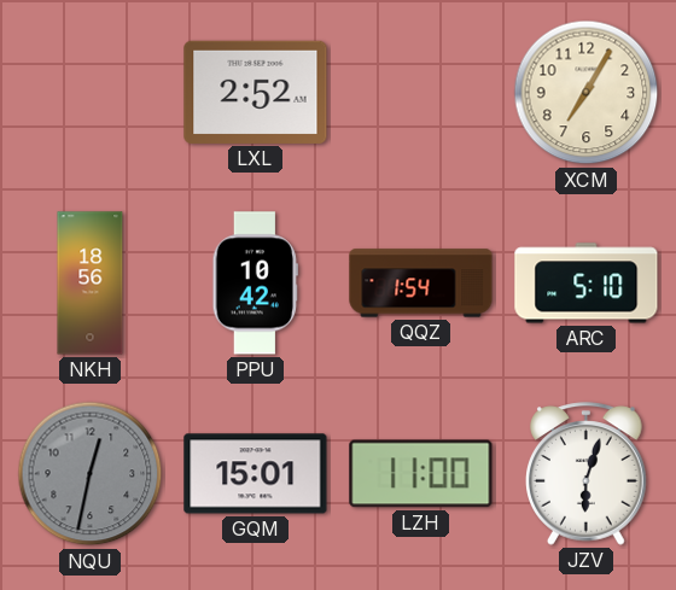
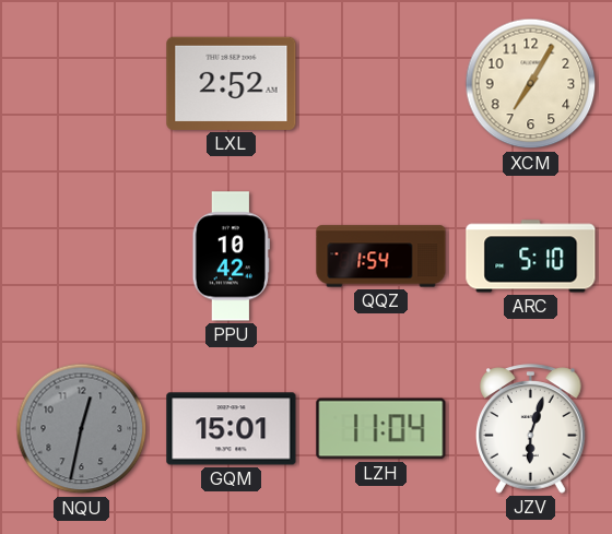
NKH: 18:56 -> none (91, 284)
LZH: 11:00 -> 11:04 (381, 429)
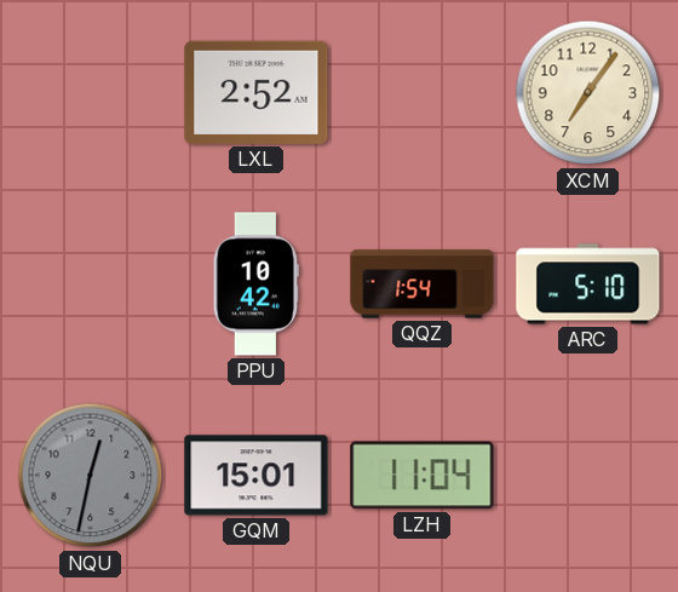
XCM: 7:05 -> 7:06 (588, 93)
JZV: 6:03 -> none (531, 429)
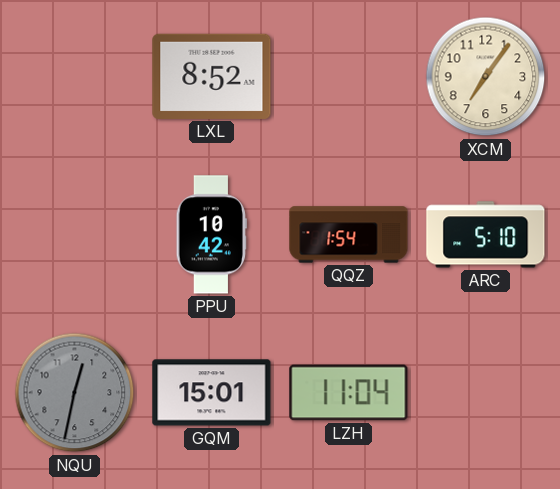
LXL: 2:52 -> 8:52 (212, 76)
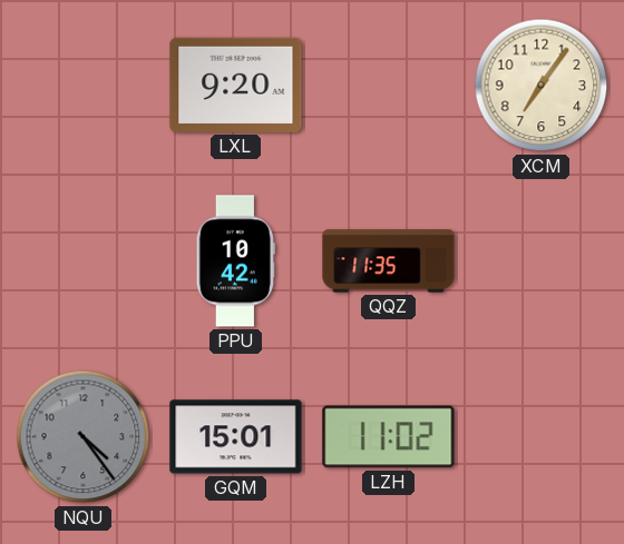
LXL: 8:52 -> 9:20 (236, 85)
QQZ: 1:54 -> 11:35 (389, 261)
ARC: 5:10 -> none (486, 235)
NQU: 12:32 -> 4:24 (84, 437)
LZH: 11:04 -> 11:02 (389, 437)
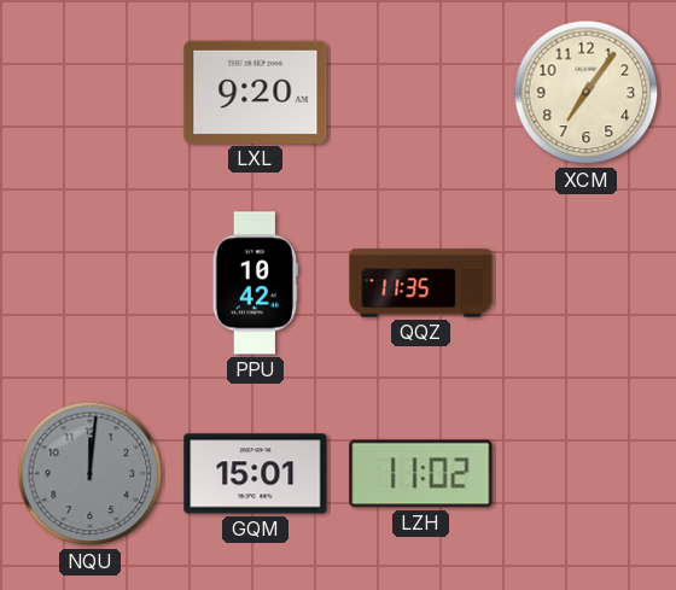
NQU: 4:24 -> 12:01 (91, 474)
